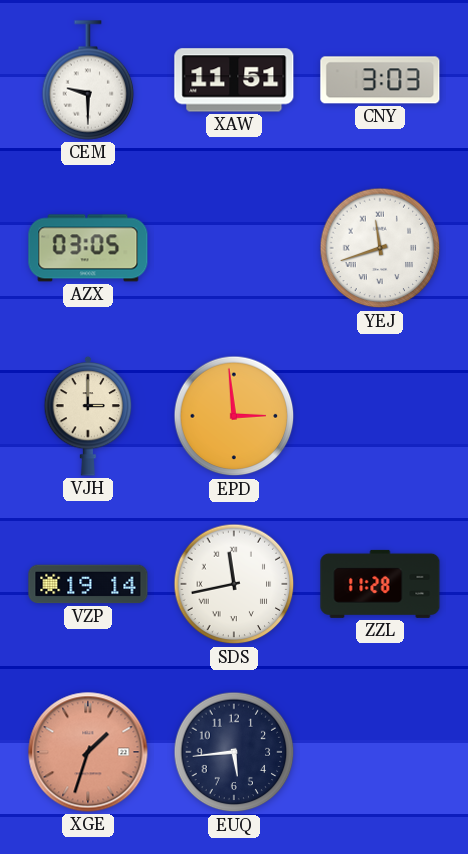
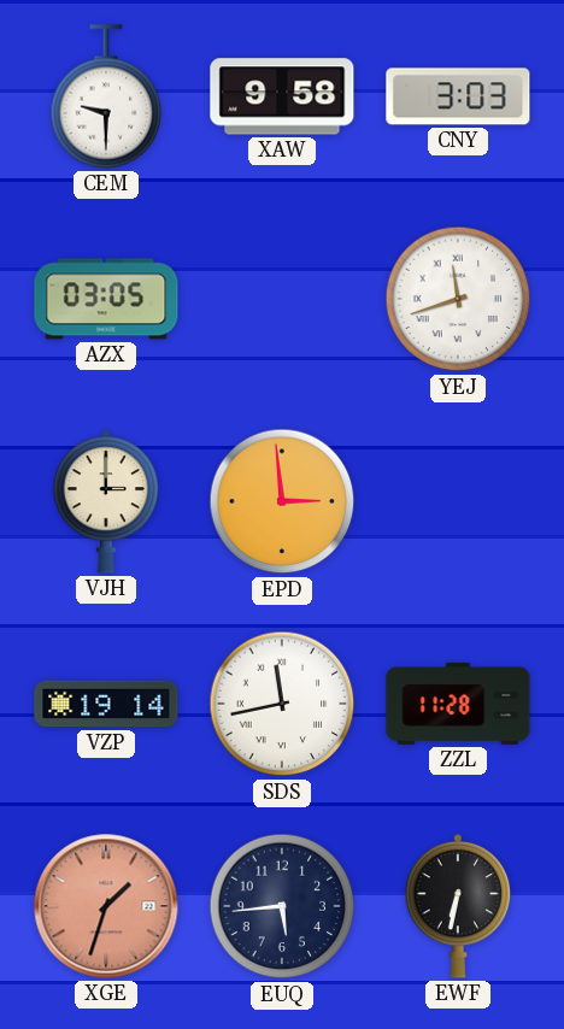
XAW: 11:51 -> 9:58 (282, 96)
EWF: none -> 6:32 (458, 906)
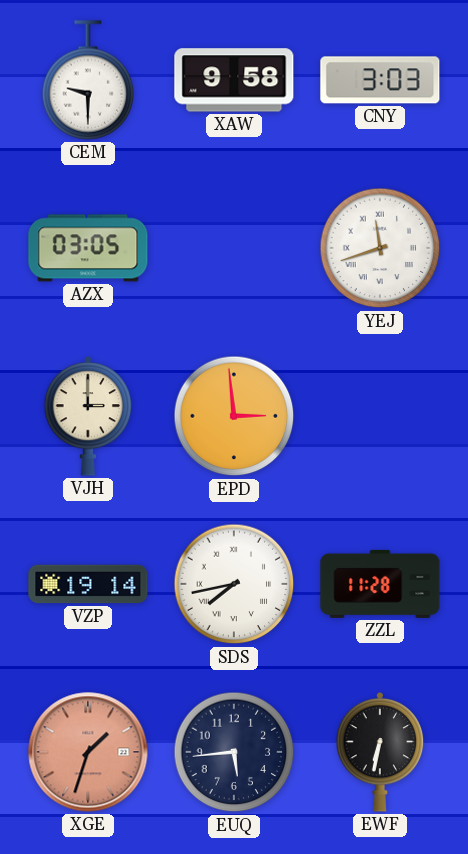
SDS: 11:43 -> 7:43 (234, 584)
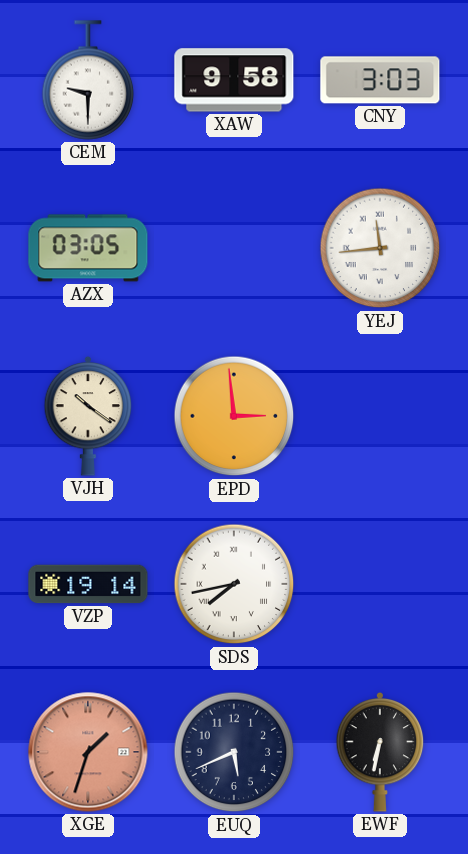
YEJ: 11:42 -> 11:44 (380, 248)
VJH: 3:00 -> 10:21 (88, 416)
ZZL: 11:28 -> none (380, 584)
EUQ: 5:44 -> 5:41 (234, 752)
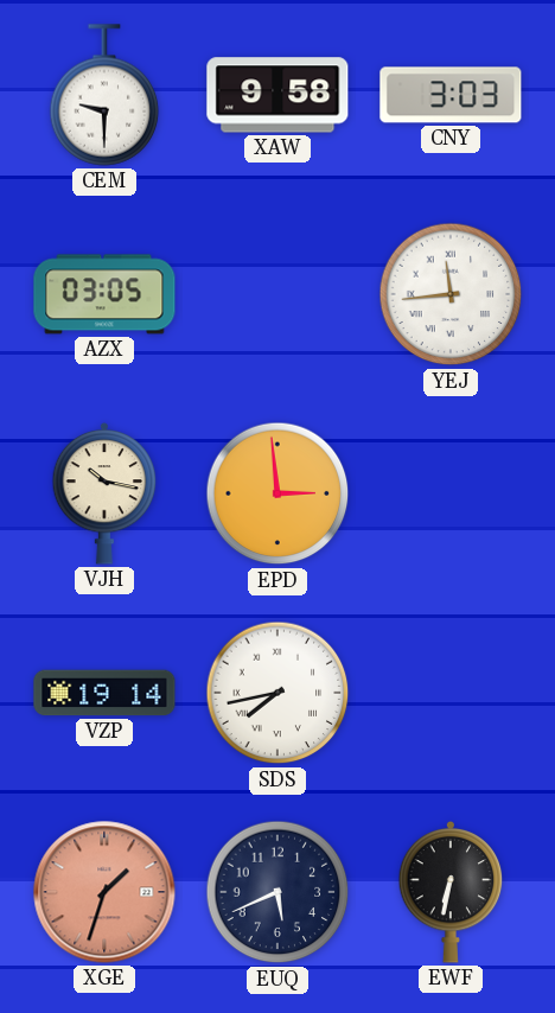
VJH: 10:21 -> 10:17 (104, 493)
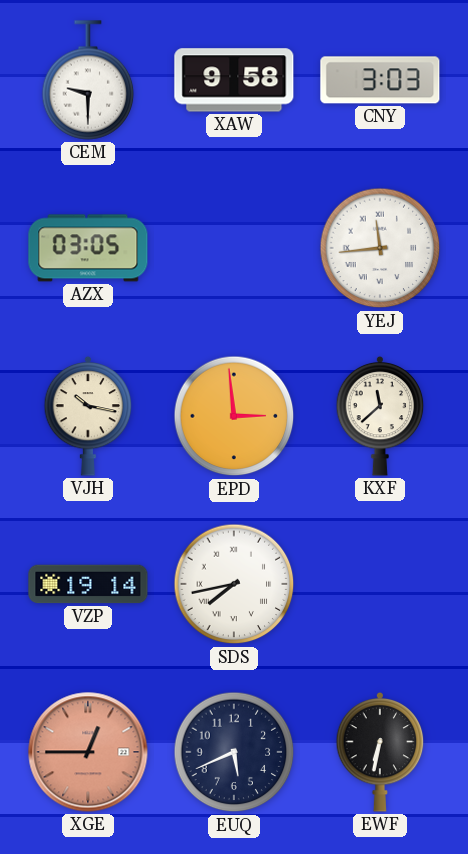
KXF: none -> 11:38 (380, 416)
XGE: 1:33 -> 12:45 (88, 752)
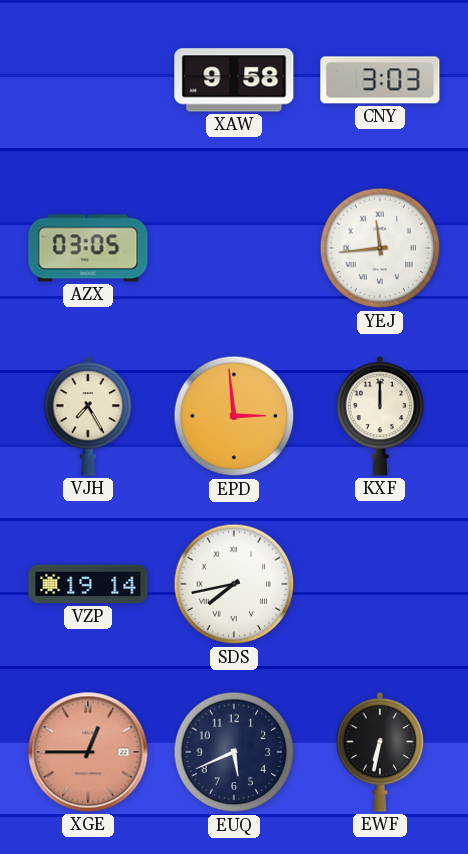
CEM: 9:30 -> none (88, 80)
VJH: 10:17 -> 7:25 (88, 416)
KXF: 11:38 -> 12:00 (380, 416)
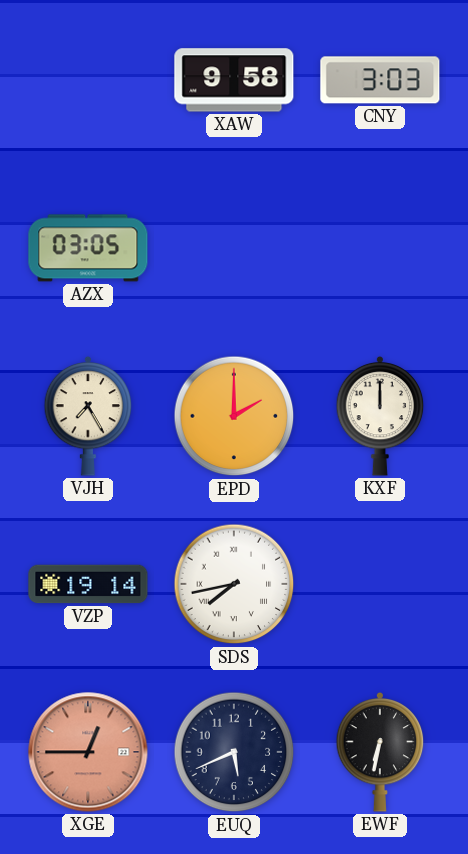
YEJ: 11:44 -> none (380, 248)
EPD: 2:59 -> 2:00 (234, 416)
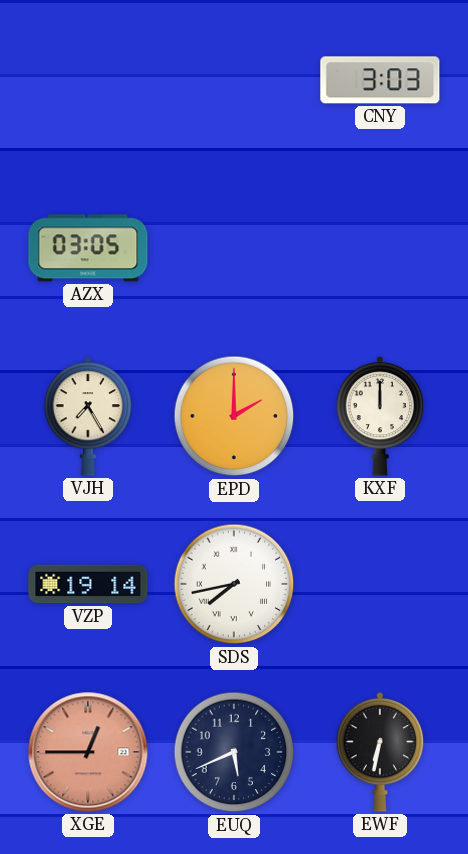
XAW: 9:58 -> none (234, 80)
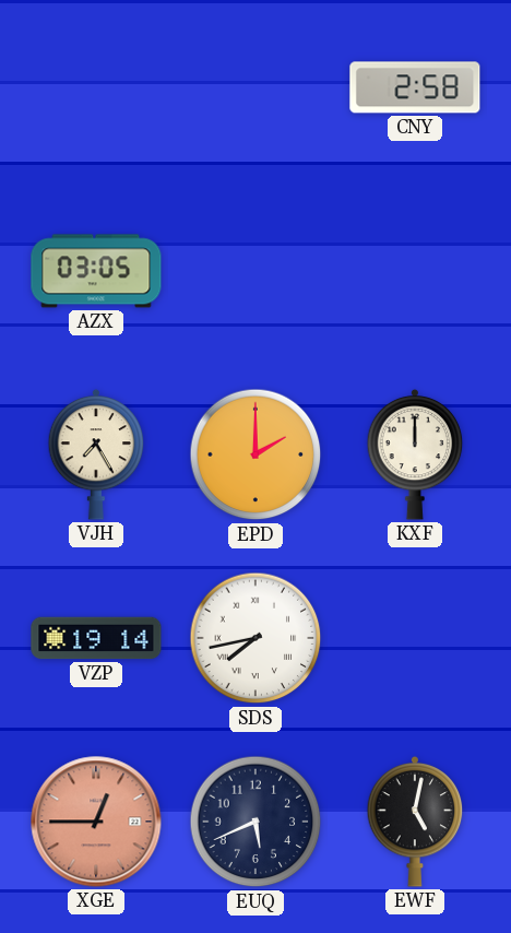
CNY: 3:03 -> 2:58 (415, 87)
EWF: 6:32 -> 5:02 (415, 822)
